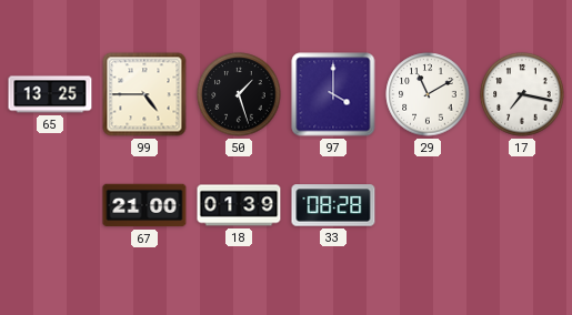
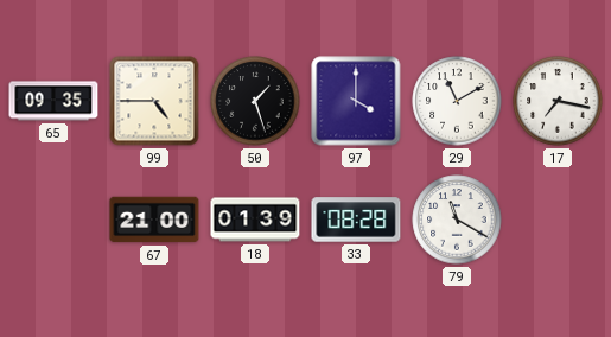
65: 13:25 -> 09:35 (53, 101)
79: none -> 11:20 (457, 220)
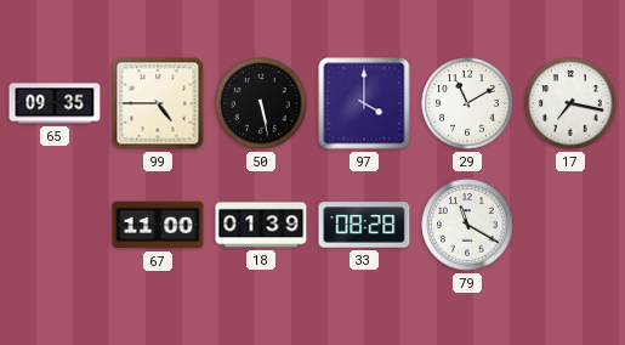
50: 1:27 -> 5:28 (261, 103)
67: 21:00 -> 11:00 (158, 225)
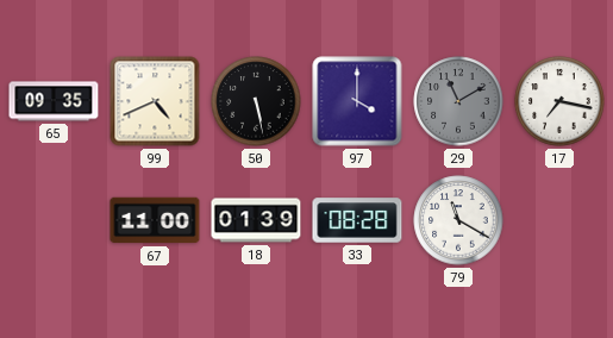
99: 4:45 -> 4:41 (155, 101)
29 dial: white -> grey (458, 101)
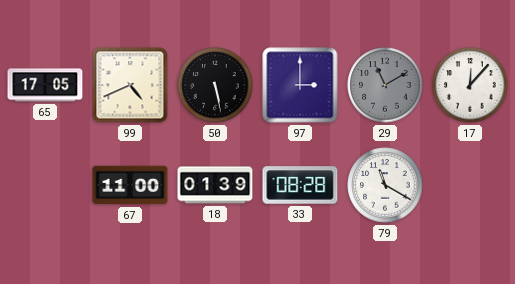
65: 09:35 -> 17:05 (45, 85)
97: 4:00 -> 3:00 (300, 85)
17: 7:17 -> 12:07 (470, 85)
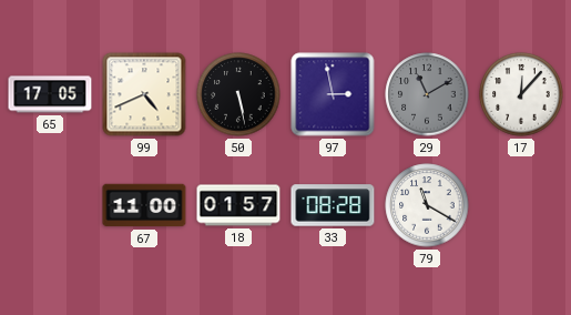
97: 3:00 -> 2:58 (333, 94)
18: 01:39 -> 01:57 (238, 205)
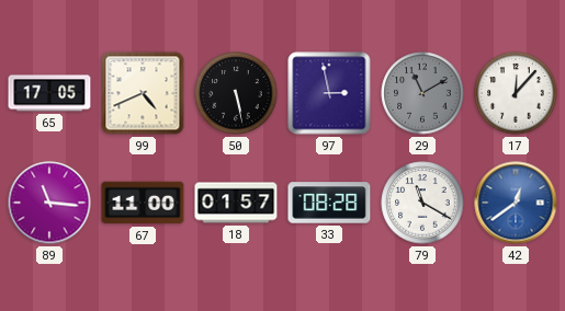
89: none -> 11:16 (49, 203)
42: none -> 12:39 (516, 203)
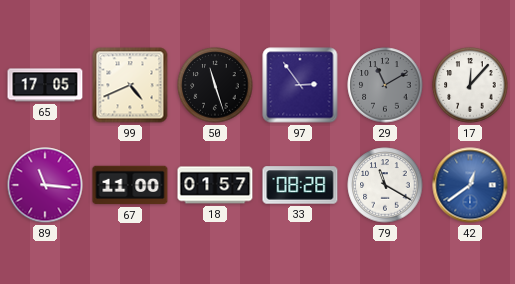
50: 5:28 -> 11:27 (215, 85)
97: 2:58 -> 2:54 (300, 85)
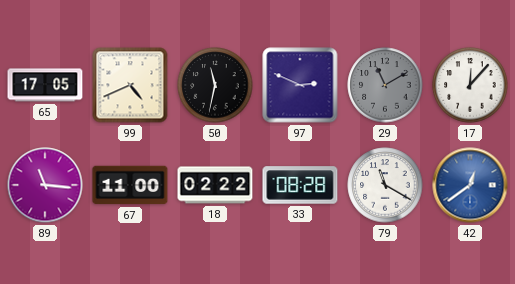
50: 11:27 -> 11:32 (215, 85)
97: 2:54 -> 2:49 (300, 85)
18: 01:57 -> 02:22 (215, 185)
